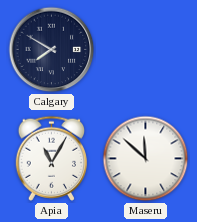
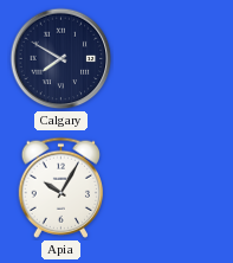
Apia: 11:05 -> 10:05 (62, 187)
Maseru: 11:52 -> none (146, 159)
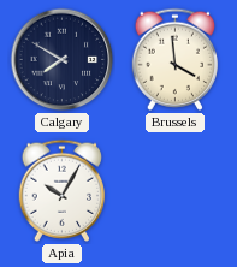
Brussels: none -> 3:59 (176, 59)
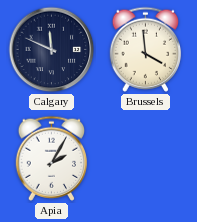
Calgary: 7:50 -> 11:49 (52, 50)
Apia: 10:05 -> 2:05 (52, 158)
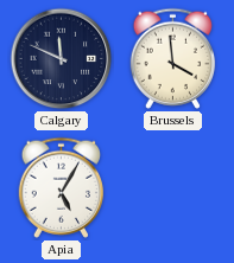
Apia: 2:05 -> 5:05 (62, 187)
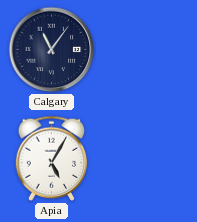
Calgary: 11:49 -> 11:06 (52, 50)
Brussels: 3:59 -> none (173, 58)
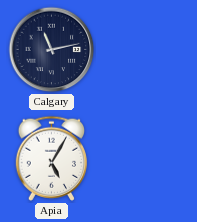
Calgary: 11:06 -> 11:13 (52, 50)
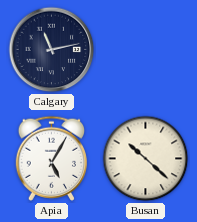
Busan: none -> 10:22 (146, 159)
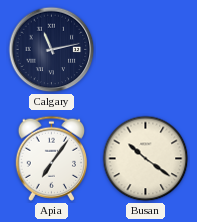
Apia: 5:05 -> 7:06 (52, 158)
Busan: 10:22 -> 10:21 (146, 159)
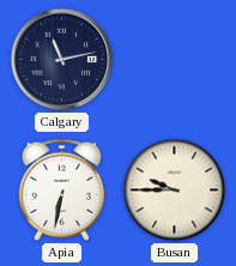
Apia: 7:06 -> 6:32 (62, 189)
Busan: 10:21 -> 9:45 (175, 191)
